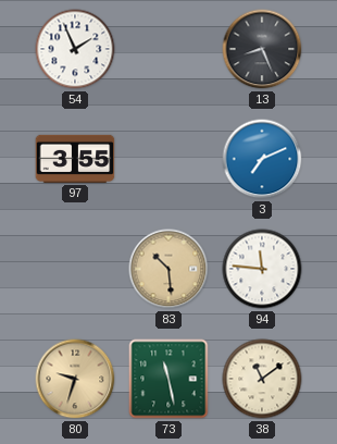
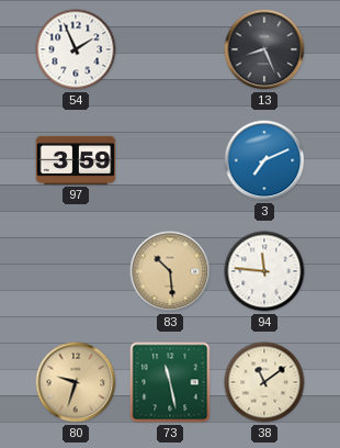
97: 3:55 -> 3:59 (76, 160)
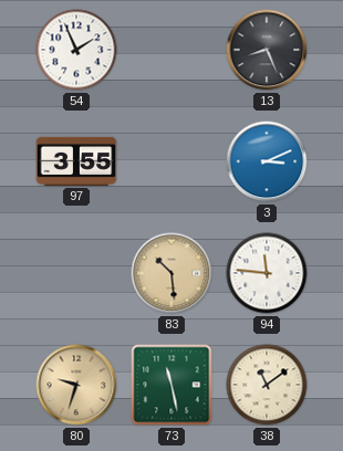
97: 3:59 -> 3:55 (76, 161)
3: 7:11 -> 3:11 (267, 161)
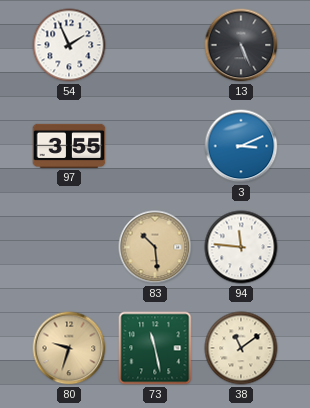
13: 8:26 -> 5:26 (241, 45)
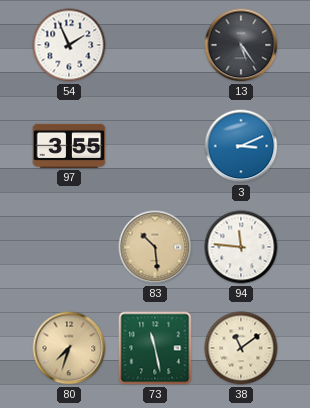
13: 5:26 -> 5:24 (241, 45)
80: 9:33 -> 7:33 (69, 348)
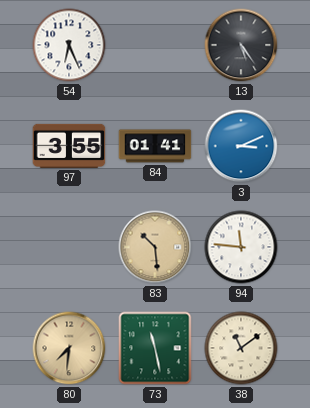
54: 1:56 -> 6:26 (69, 45)
84: none -> 01:41 (155, 146)
80: 7:33 -> 7:31 (69, 348)
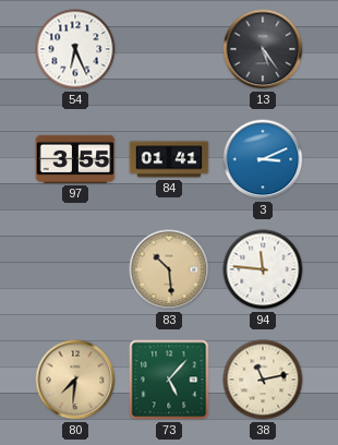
73: 11:28 -> 5:07 (169, 380)
38: 11:09 -> 11:13 (263, 380)
